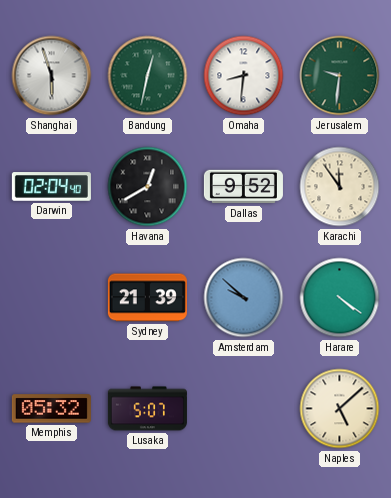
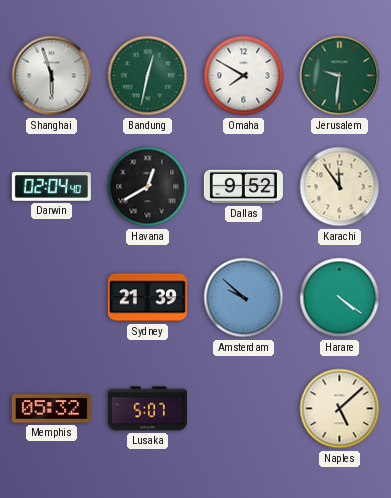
Omaha: 8:31 -> 7:50 (244, 76)
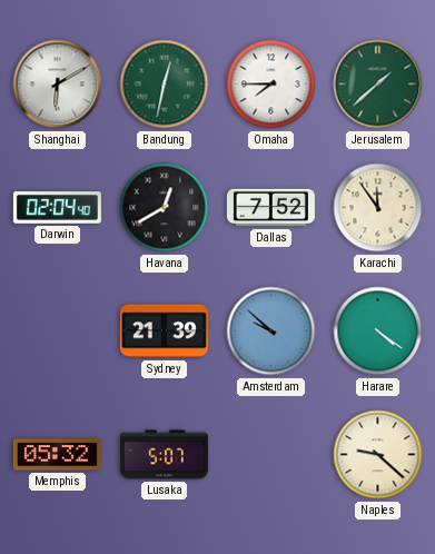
Shanghai: 5:57 -> 6:10 (58, 85)
Omaha: 7:50 -> 7:45 (271, 85)
Jerusalem: 9:31 -> 1:38 (378, 85)
Dallas: 9:52 -> 7:52 (270, 208)
Naples: 5:08 -> 9:22 (378, 455)
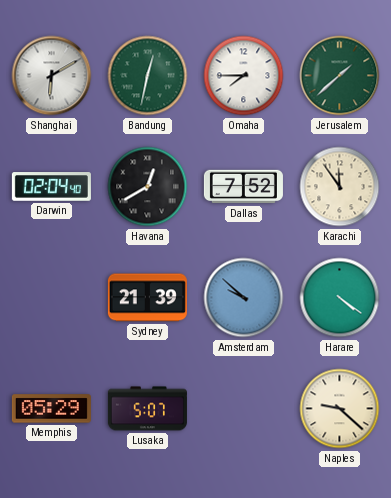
Memphis: 05:32 -> 05:29 (51, 409)
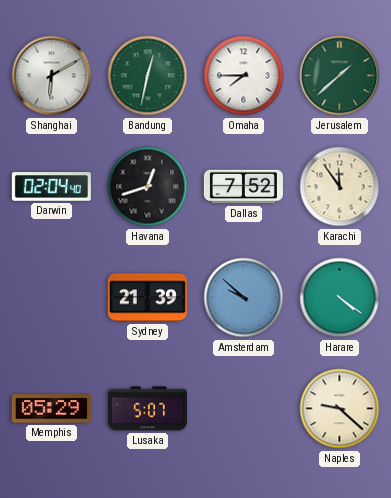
Havana: 12:40 -> 12:42 (148, 187)
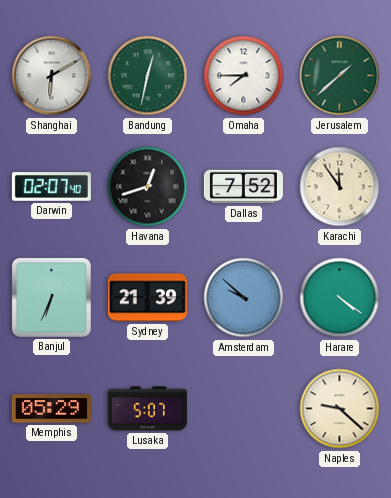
Darwin: 02:04 -> 02:07 (51, 187)
Banjul: none -> 6:34 (51, 297)
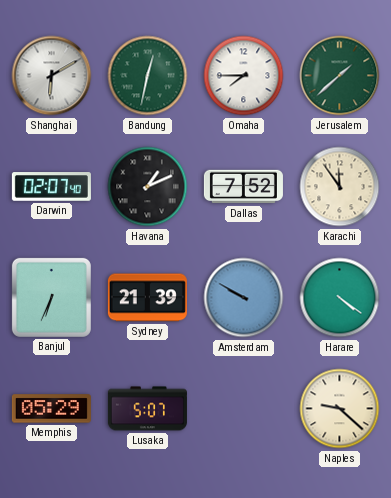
Havana: 12:42 -> 1:11 (148, 187)
Amsterdam: 9:52 -> 9:50 (244, 298)
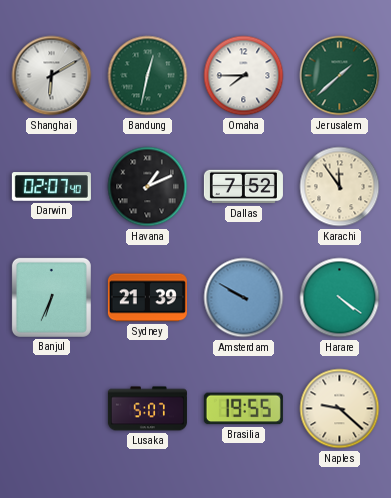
Memphis: 05:29 -> none (51, 409)
Brasilia: none -> 19:55 (243, 409)
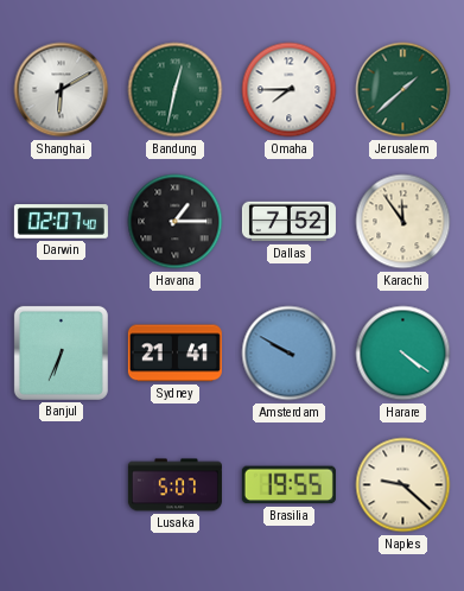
Havana: 1:11 -> 1:15 (176, 222)
Sydney: 21:39 -> 21:41 (174, 354)
